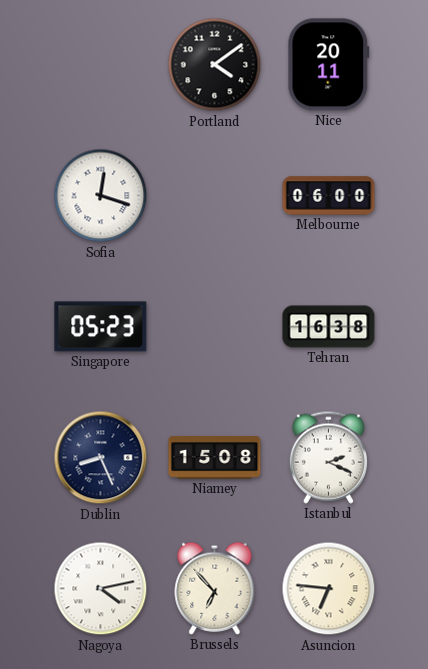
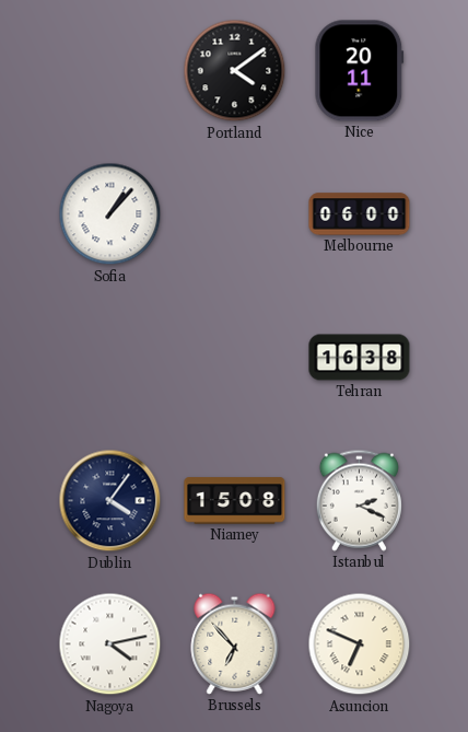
Sofia: 12:18 -> 1:07 (110, 214)
Singapore: 05:23 -> none (101, 327)
Dublin: 8:26 -> 4:06 (110, 501)
Asuncion: 6:46 -> 6:49 (360, 644)
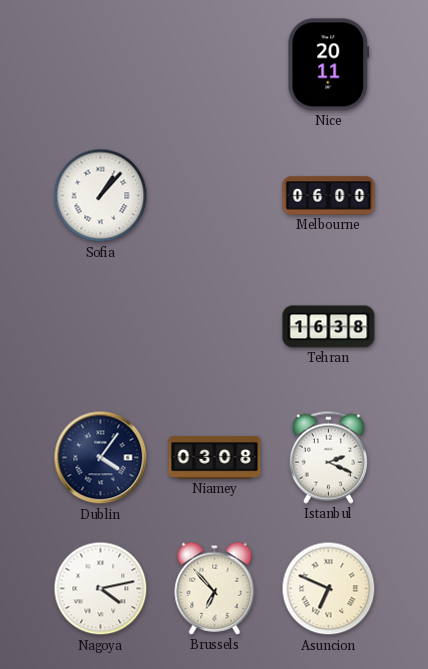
Portland: 4:09 -> none (235, 71)
Niamey: 15:08 -> 03:08 (215, 458)
